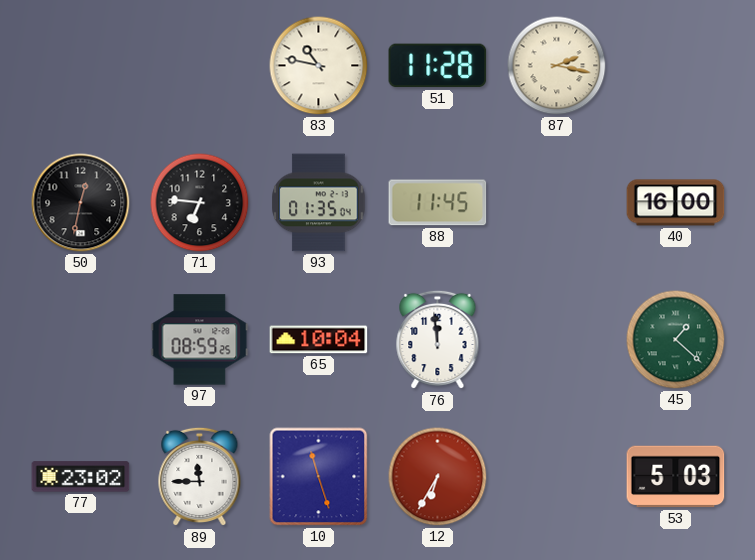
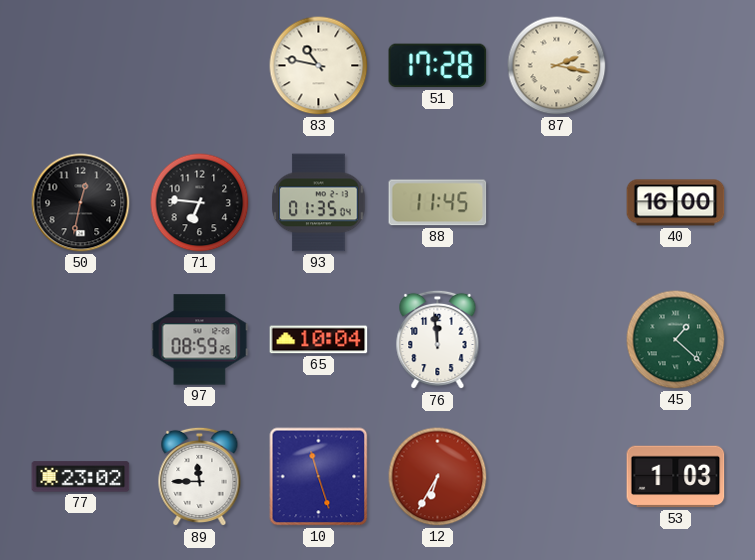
51: 11:28 -> 17:28 (438, 66)
53: 5:03 -> 1:03 (676, 477)
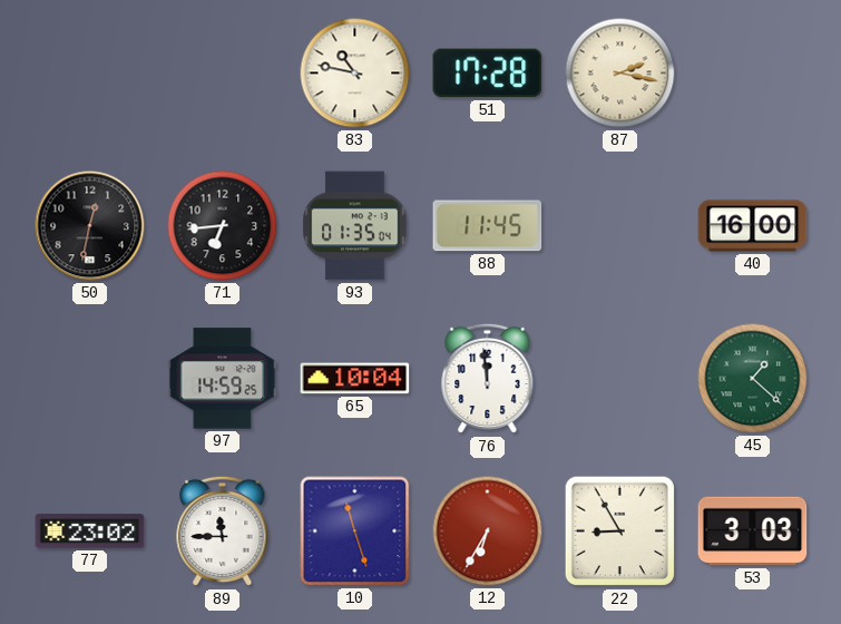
71: 6:46 -> 6:44 (223, 226)
97: 08:59 -> 14:59 (223, 379)
22: none -> 8:55 (620, 532)
53: 1:03 -> 3:03 (753, 532)
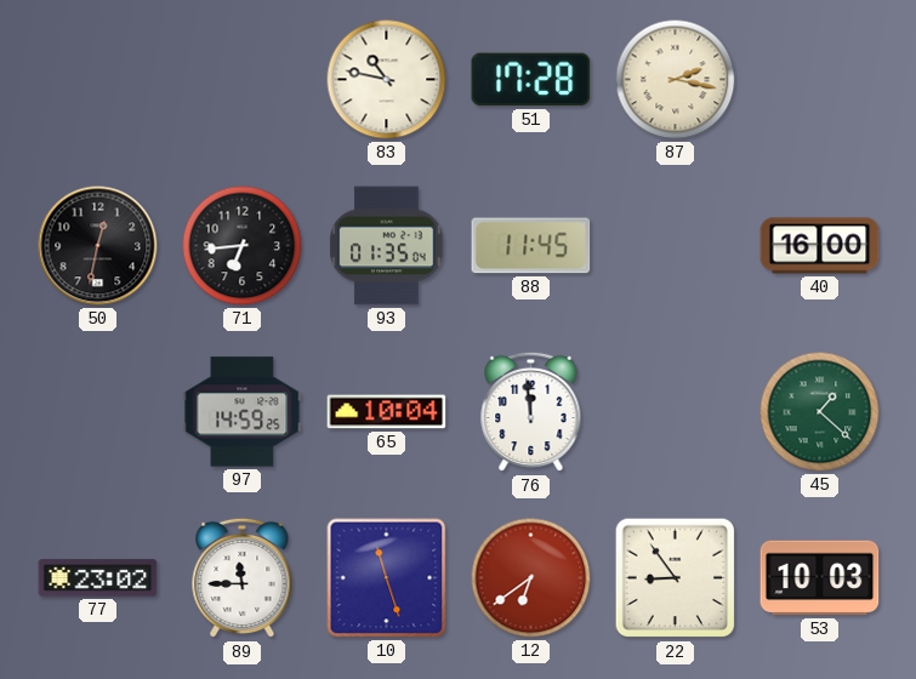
12: 6:35 -> 6:39 (531, 578)
22: 8:55 -> 8:54 (676, 578)
53: 3:03 -> 10:03 (820, 578)
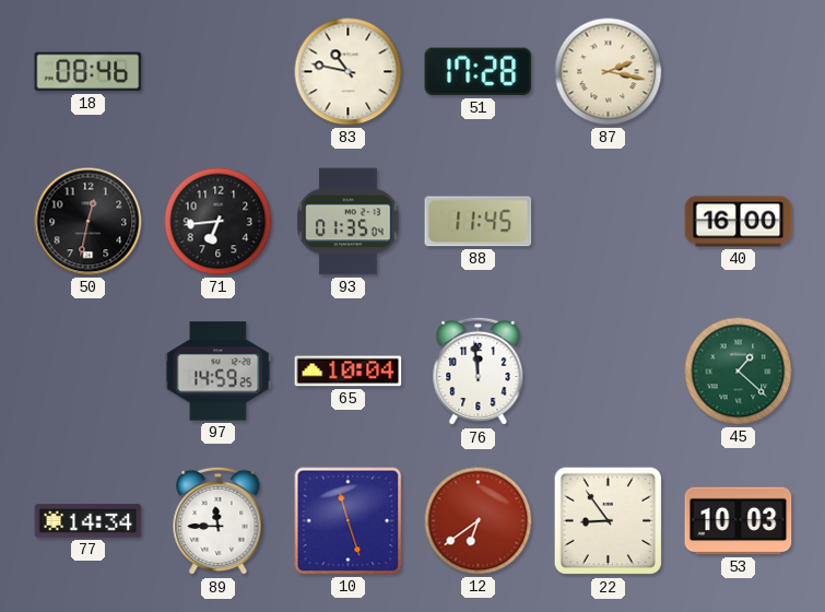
18: none -> 08:46 (89, 72)
77: 23:02 -> 14:34 (89, 521)
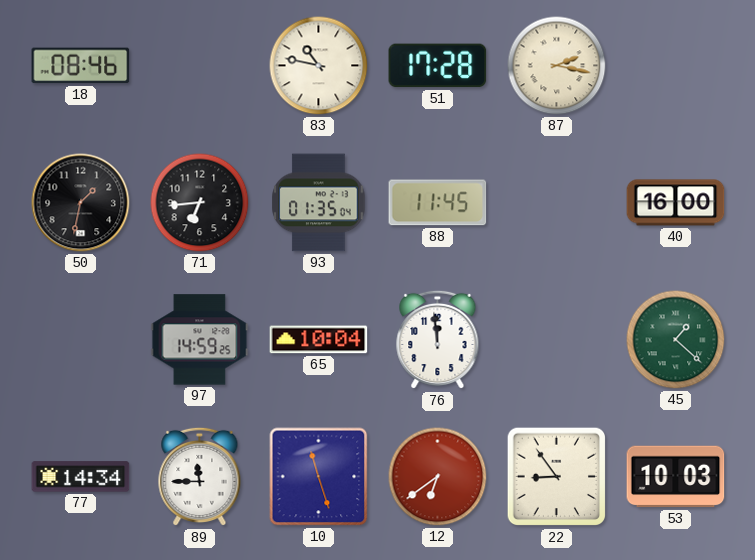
50: 12:32 -> 1:32 (81, 203)
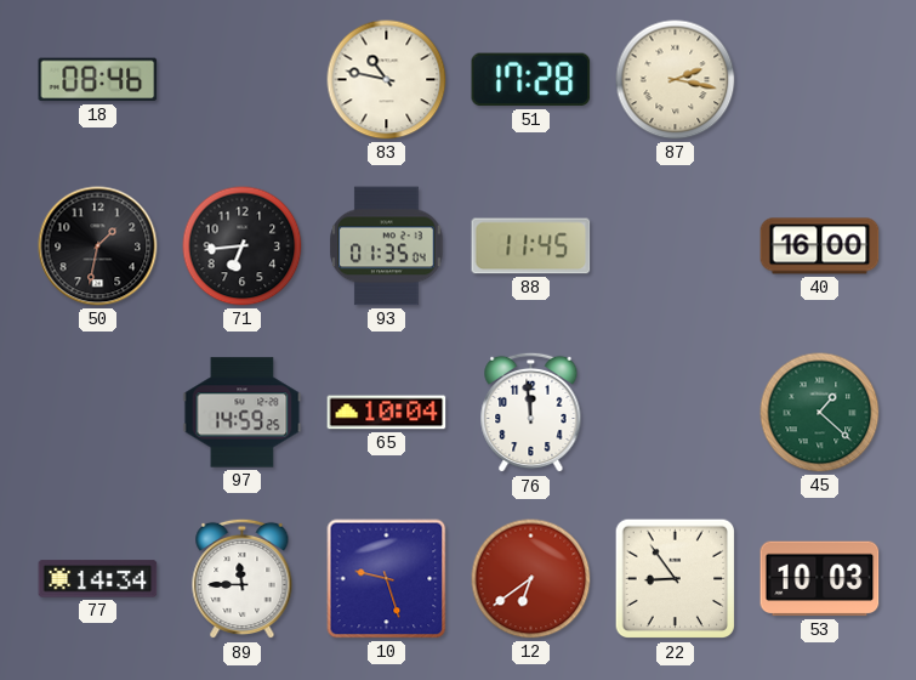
10: 11:27 -> 9:27 (387, 579)
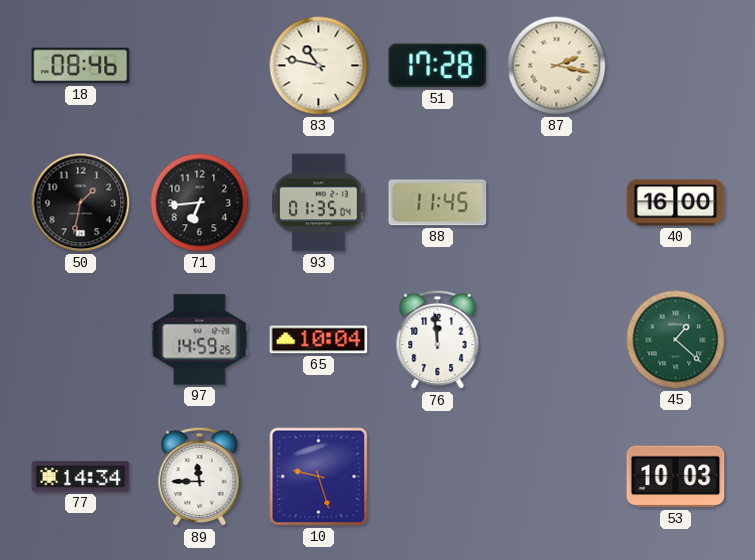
12: 6:39 -> none (531, 579)
22: 8:54 -> none (676, 579)
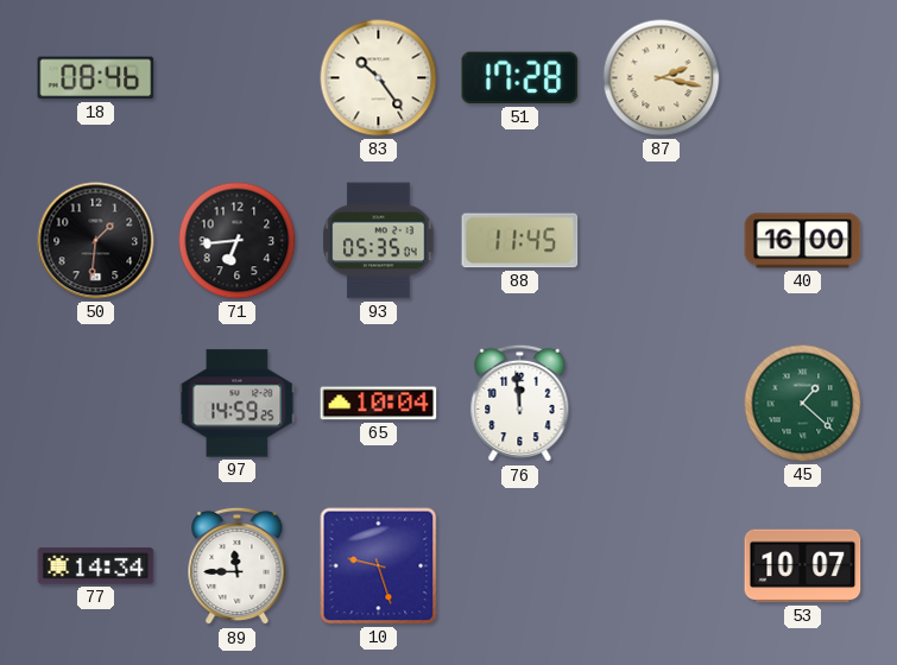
83: 10:47 -> 10:24 (379, 78)
50: 1:32 -> 1:31 (96, 241)
93: 01:35 -> 05:35 (379, 241)
53: 10:03 -> 10:07 (803, 566)
